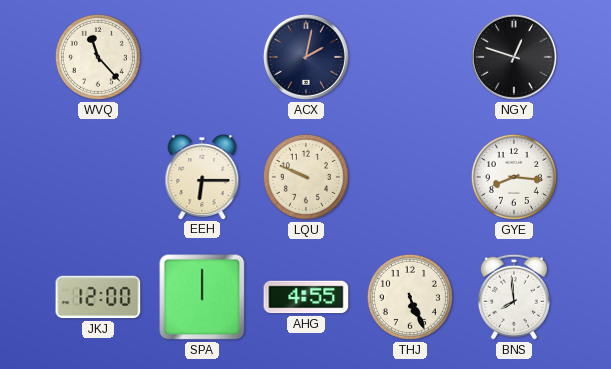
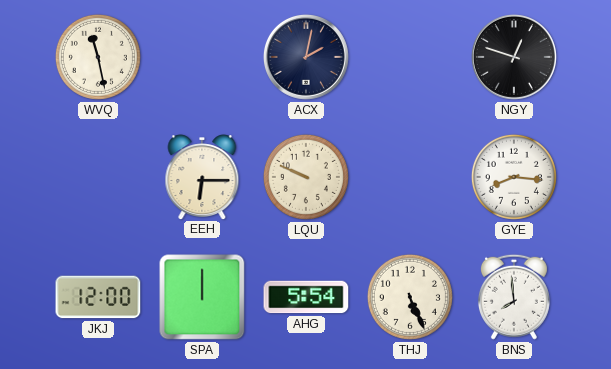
WVQ: 11:23 -> 11:28 (98, 57)
AHG: 4:55 -> 5:54 (306, 297)
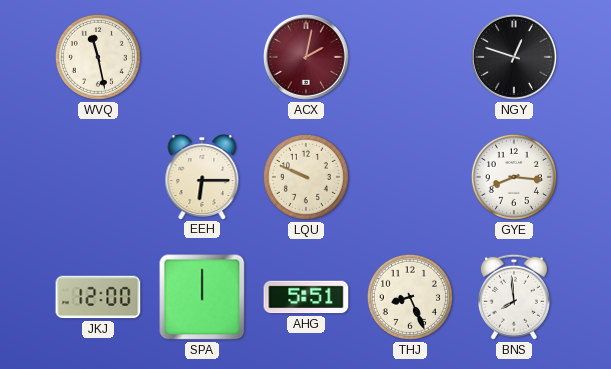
ACX dial: navy -> burgundy (306, 57)
AHG: 5:54 -> 5:51 (306, 297)
THJ: 5:26 -> 8:26 (410, 297)
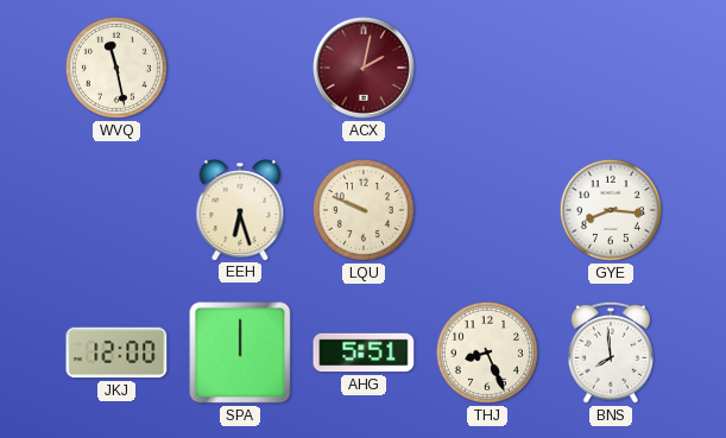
NGY: 12:48 -> none (514, 57)
EEH: 6:15 -> 6:27 (240, 210)
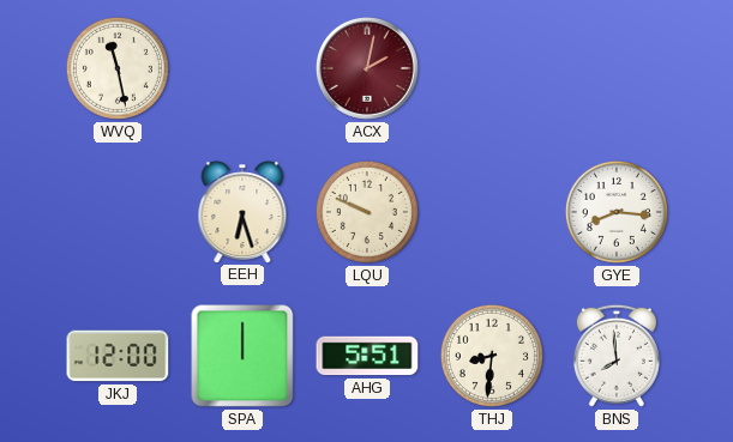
THJ: 8:26 -> 8:31 (492, 356)
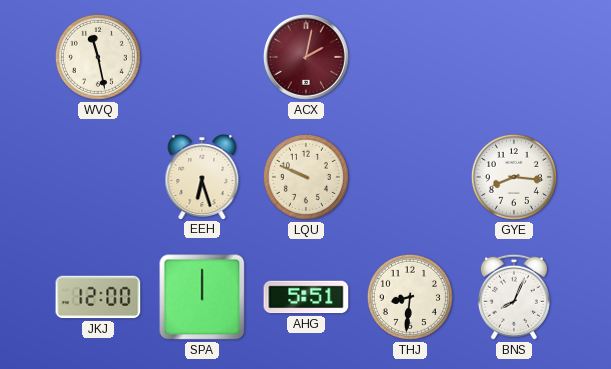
BNS: 7:59 -> 8:04 (514, 297)
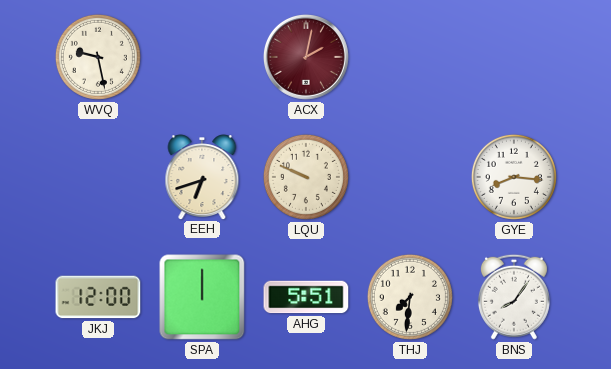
WVQ: 11:28 -> 9:28 (98, 57)
EEH: 6:27 -> 6:42 (202, 177)
THJ: 8:31 -> 7:31 (410, 297)
BNS: 8:04 -> 8:06 (514, 297)
